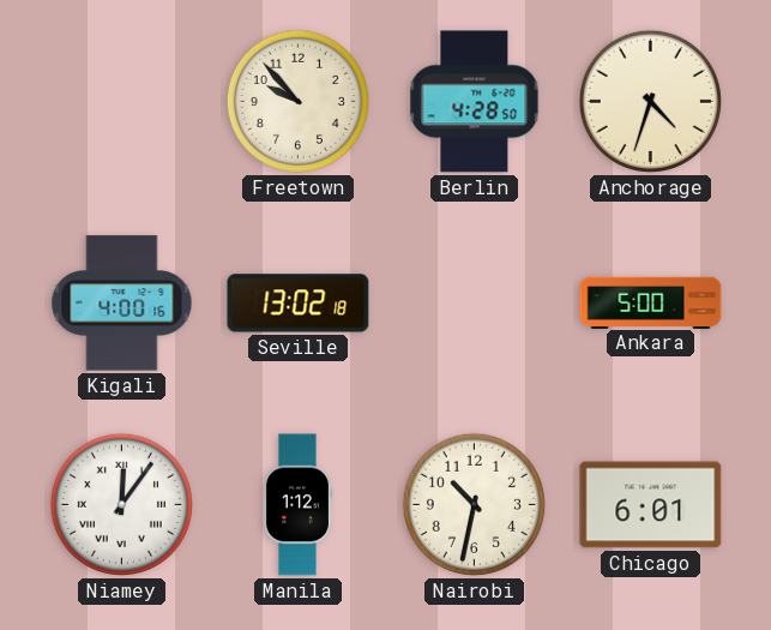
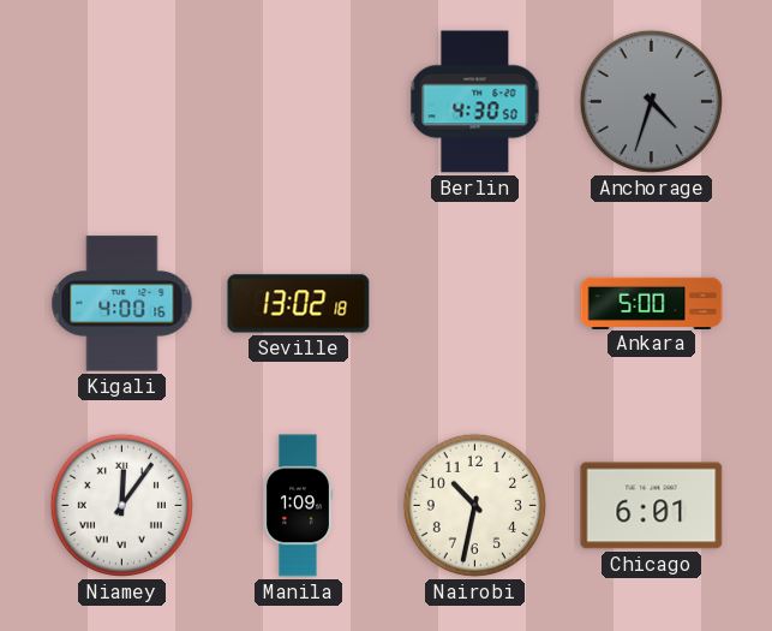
Freetown: 9:53 -> none (297, 101)
Berlin: 4:28 -> 4:30 (475, 102)
Anchorage dial: cream -> grey (651, 101)
Manila: 1:12 -> 1:09 (298, 506)
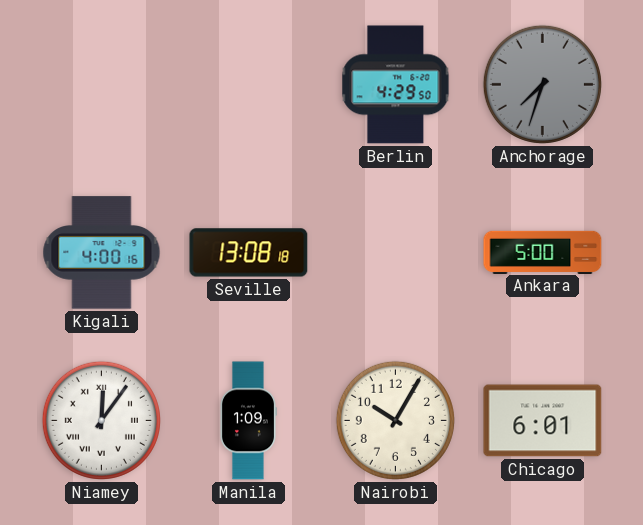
Berlin: 4:30 -> 4:29 (396, 85)
Anchorage: 4:33 -> 7:33 (542, 84)
Seville: 13:02 -> 13:08 (249, 253)
Nairobi: 10:32 -> 10:05 (395, 420)
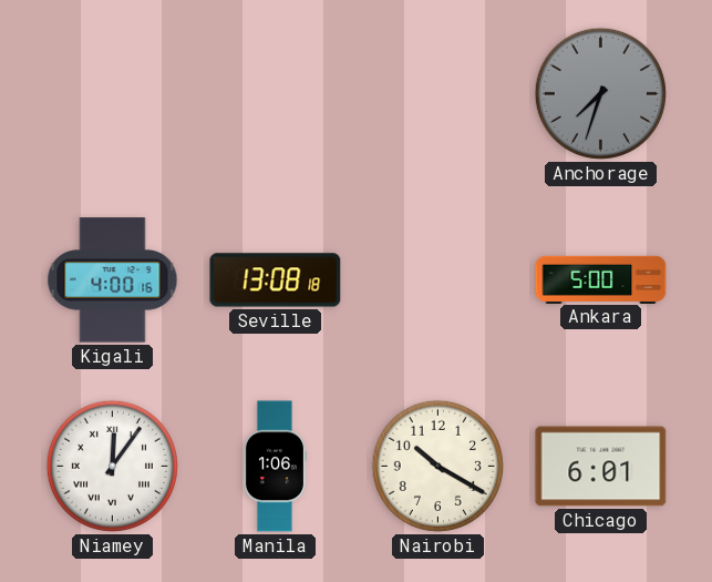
Berlin: 4:29 -> none (396, 85)
Manila: 1:09 -> 1:06 (275, 467)
Nairobi: 10:05 -> 10:20 (437, 466)
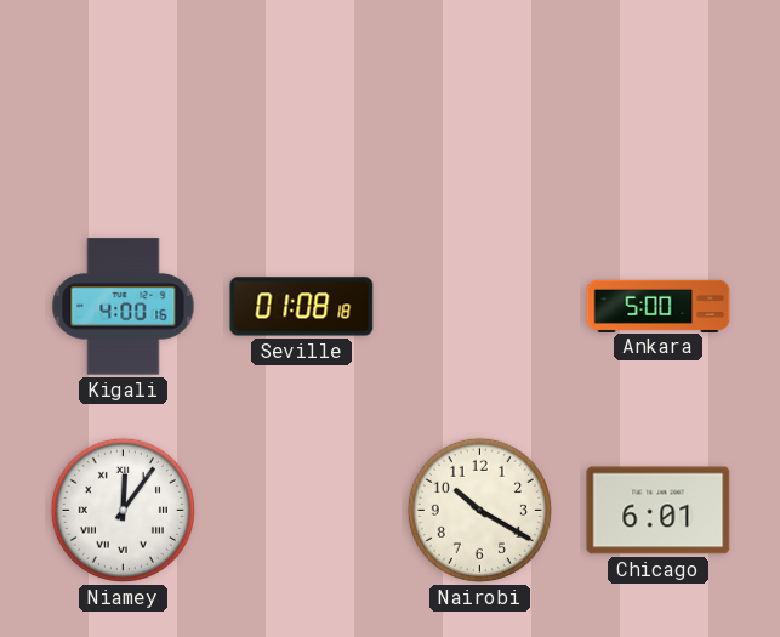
Anchorage: 7:33 -> none (600, 93)
Seville: 13:08 -> 01:08 (302, 307)
Manila: 1:06 -> none (275, 467)
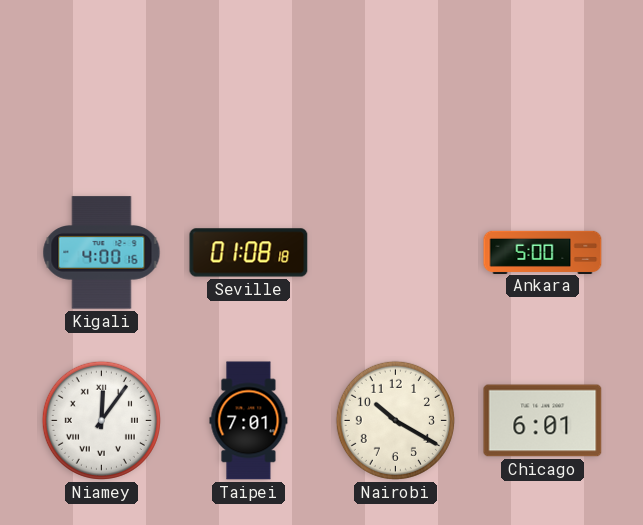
Taipei: none -> 7:01 (249, 421)
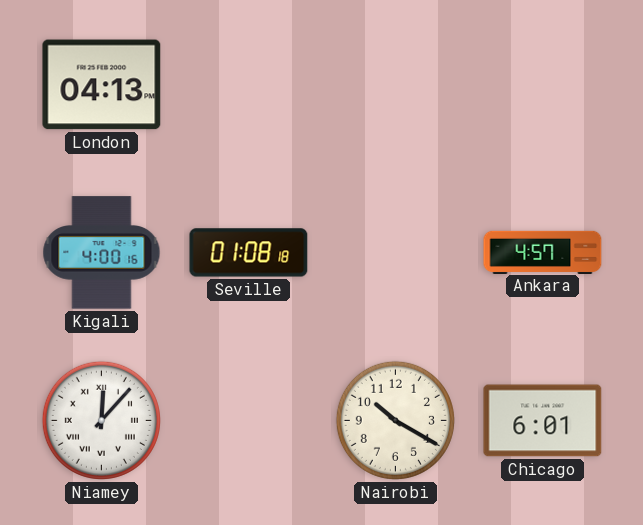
London: none -> 04:13 (102, 85)
Ankara: 5:00 -> 4:57 (543, 252)
Niamey: 12:06 -> 12:07 (101, 420)
Taipei: 7:01 -> none (249, 421)
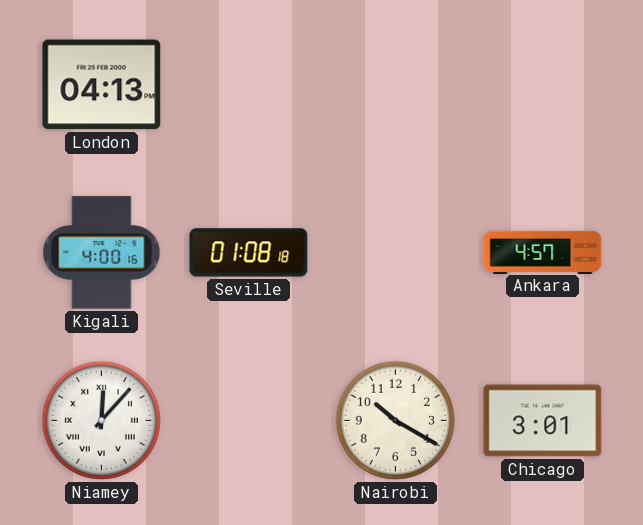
Chicago: 6:01 -> 3:01 (543, 421)
